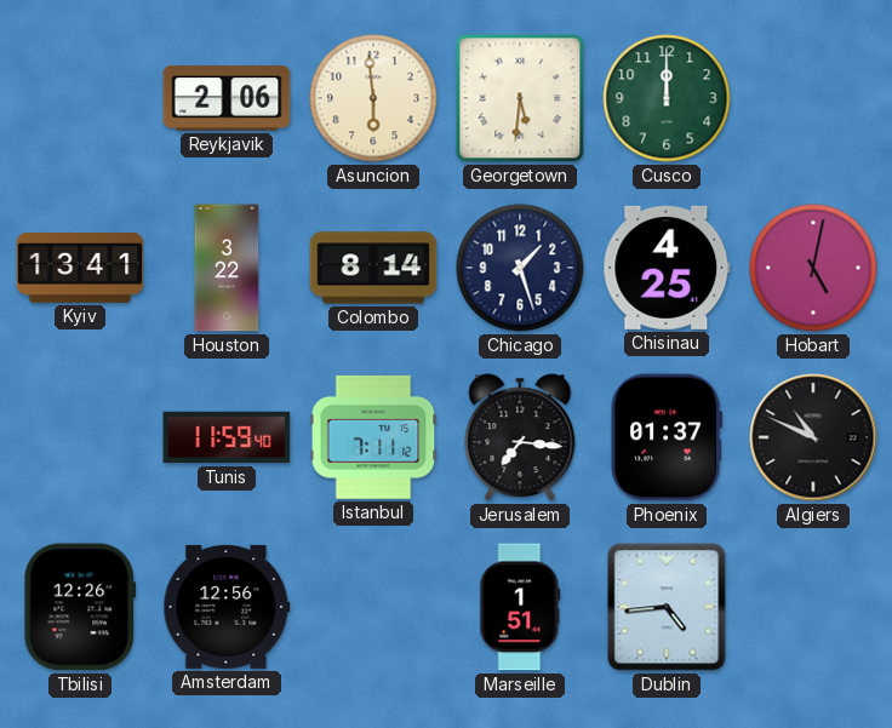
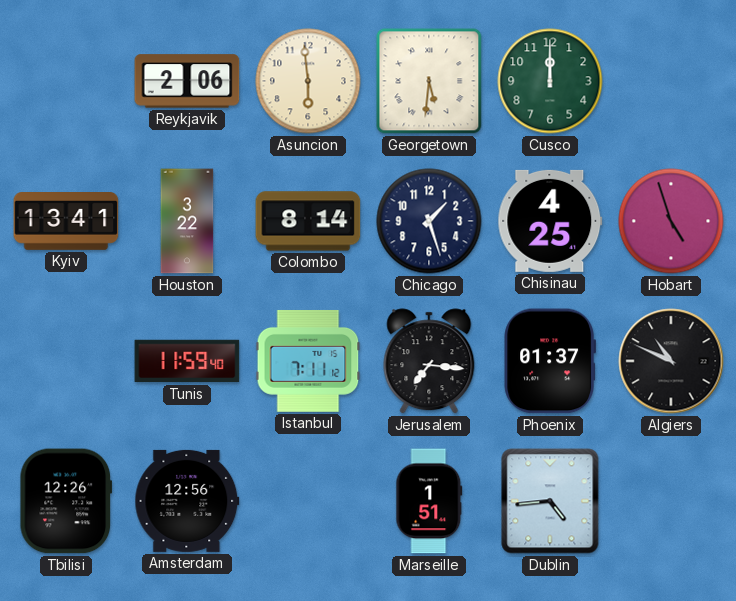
Hobart: 5:02 -> 4:57 (671, 221)
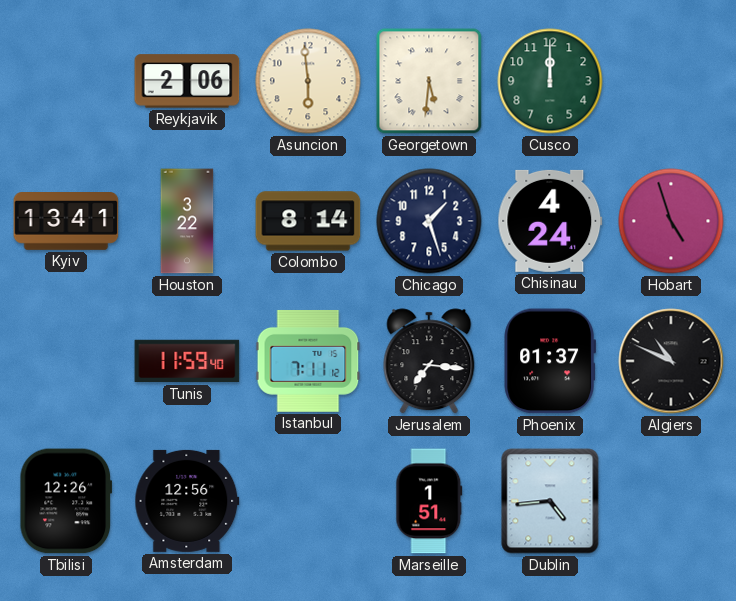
Chisinau: 4:25 -> 4:24 (550, 221)
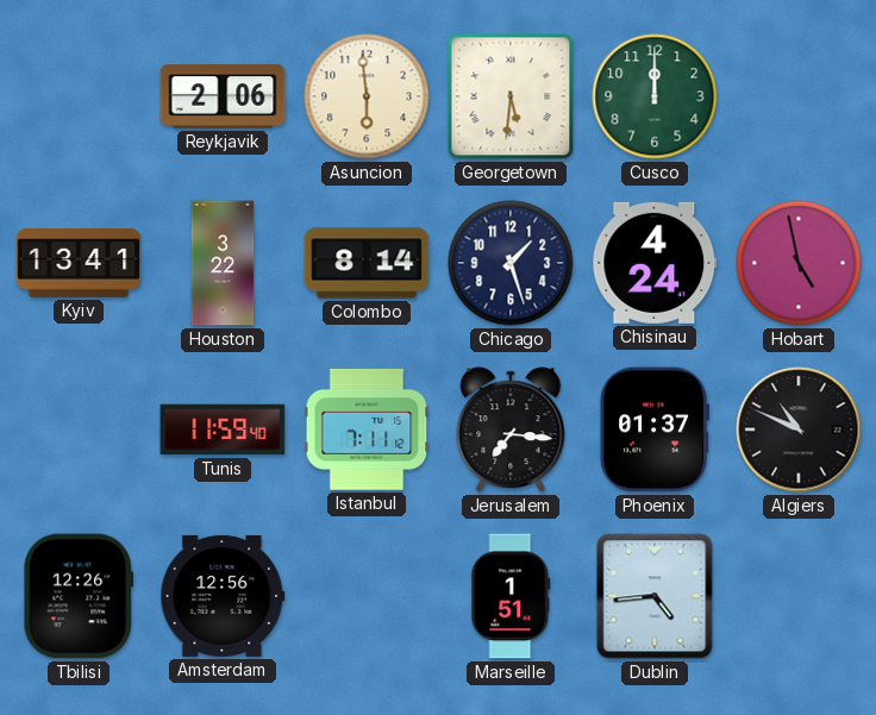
Hobart: 4:57 -> 4:58 (799, 263)
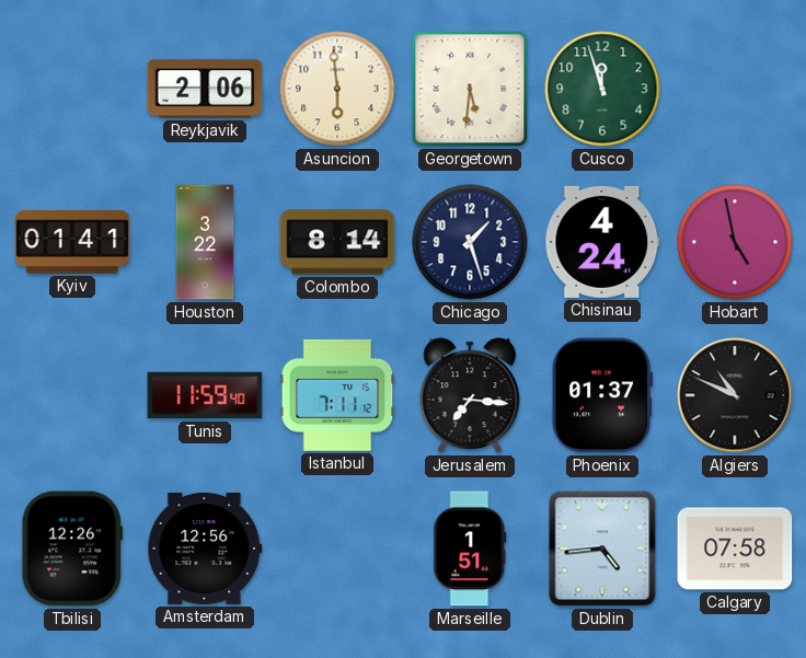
Cusco: 12:00 -> 11:57 (602, 89)
Kyiv: 13:41 -> 01:41 (72, 243)
Calgary: none -> 07:58 (735, 549)
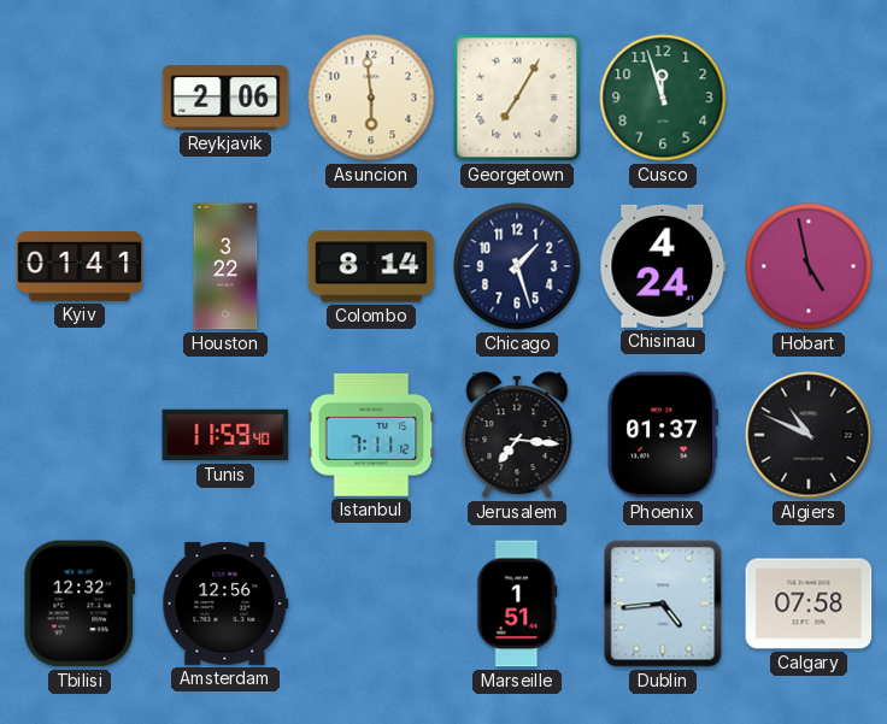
Georgetown: 5:31 -> 7:05 (517, 98)
Tbilisi: 12:26 -> 12:32 (80, 604)
